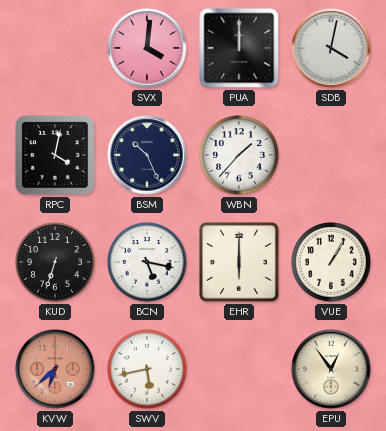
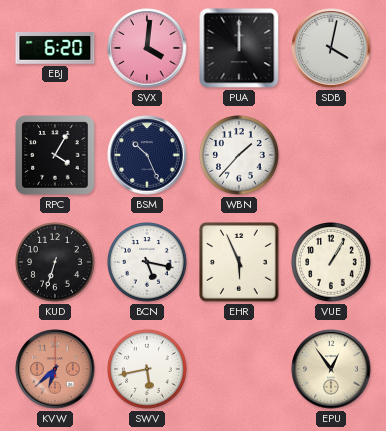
EBJ: none -> 6:20 (55, 49)
RPC: 4:02 -> 4:05 (55, 155)
EHR: 6:00 -> 5:56 (240, 263)
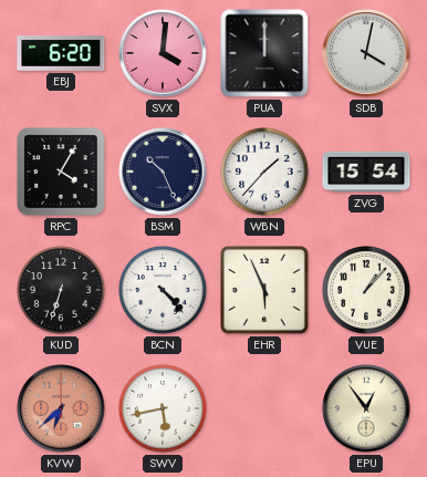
ZVG: none -> 15:54 (366, 172)
BCN: 5:17 -> 4:23 (164, 291)
VUE: 1:05 -> 1:07 (367, 291)
